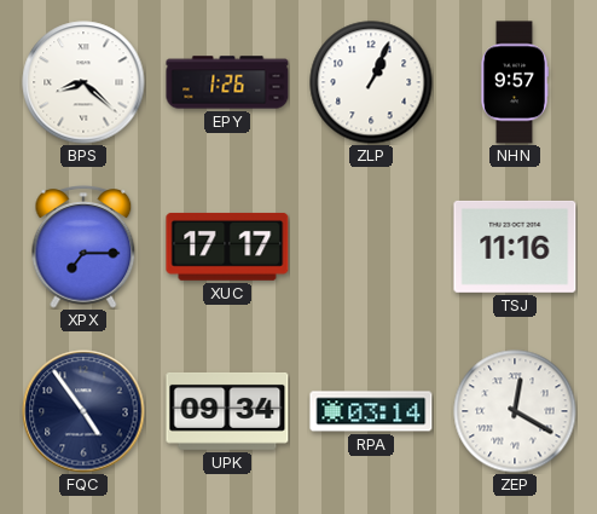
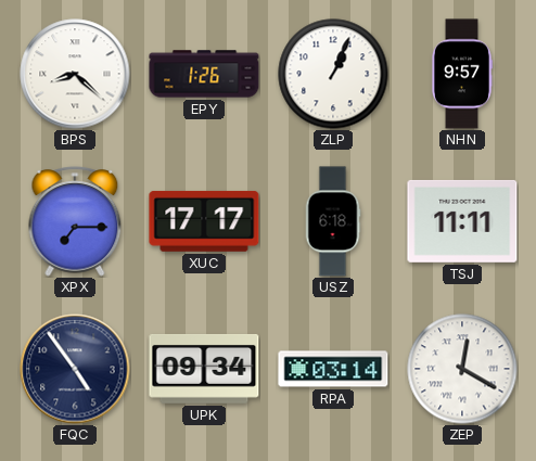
USZ: none -> 6:18 (333, 221)
TSJ: 11:16 -> 11:11 (462, 221)
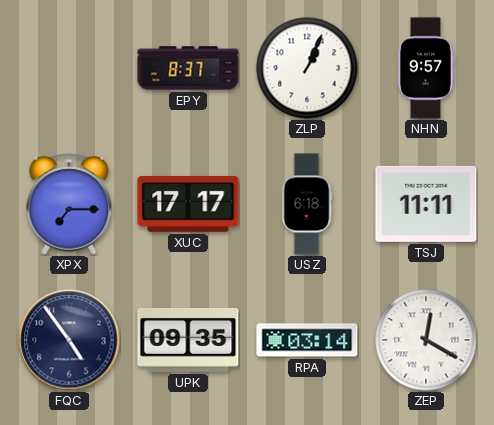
BPS: 8:22 -> none (75, 74)
EPY: 1:26 -> 8:37 (188, 68)
UPK: 09:34 -> 09:35 (188, 340)
